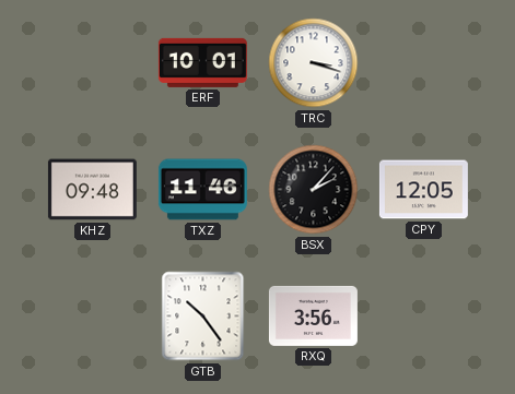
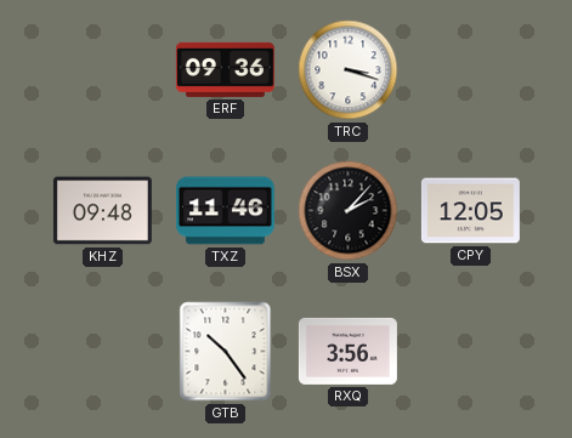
ERF: 10:01 -> 09:36 (225, 69)
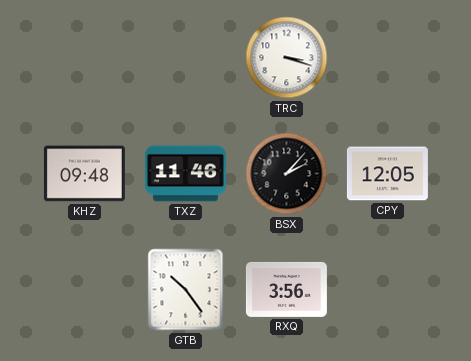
ERF: 09:36 -> none (225, 69)
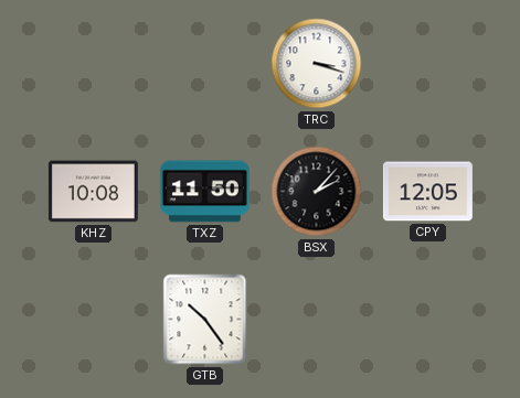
KHZ: 09:48 -> 10:08 (93, 192)
TXZ: 11:46 -> 11:50 (204, 192)
RXQ: 3:56 -> none (286, 289)
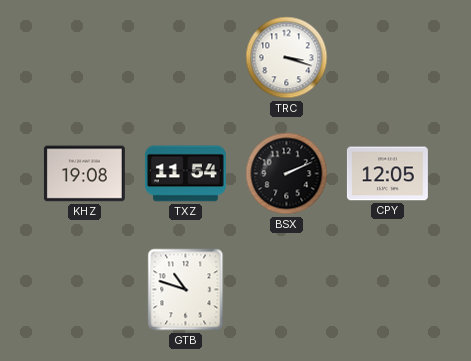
KHZ: 10:08 -> 19:08 (84, 174)
TXZ: 11:50 -> 11:54 (185, 174)
BSX: 2:07 -> 2:11 (287, 174)
GTB: 10:24 -> 10:48 (186, 290)
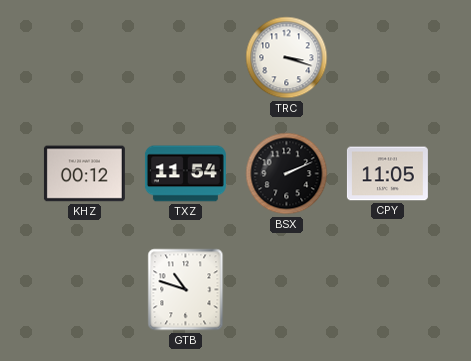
KHZ: 19:08 -> 00:12 (84, 174)
CPY: 12:05 -> 11:05 (387, 174)
